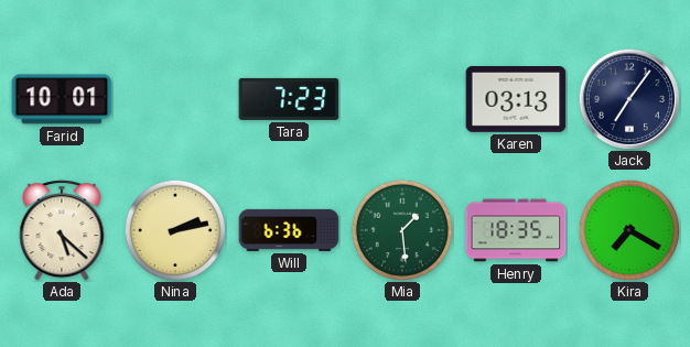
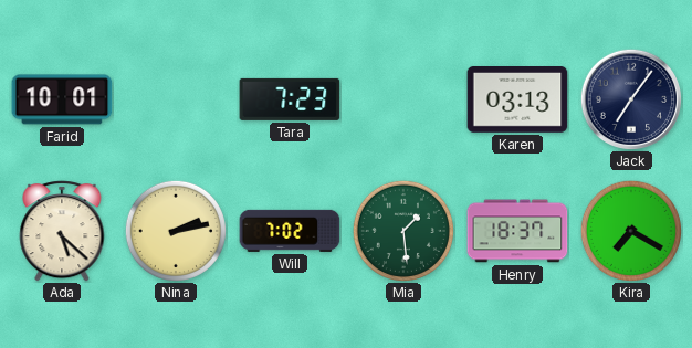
Will: 6:36 -> 7:02 (290, 231)
Henry: 18:35 -> 18:37 (517, 231)
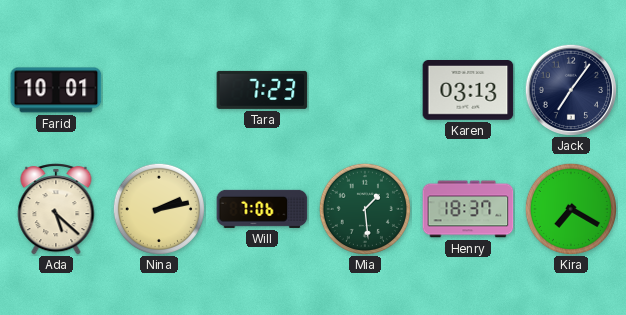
Will: 7:02 -> 7:06 (262, 209)
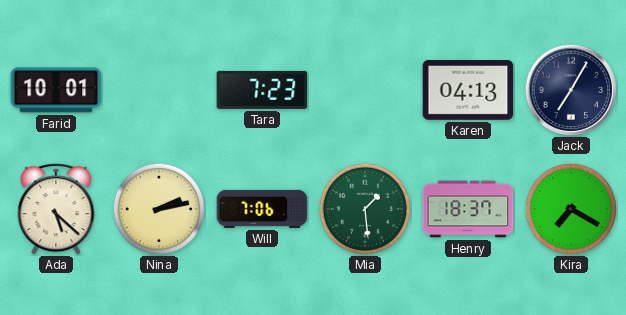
Karen: 03:13 -> 04:13 (468, 91)
Jack: 7:06 -> 7:05 (570, 89)
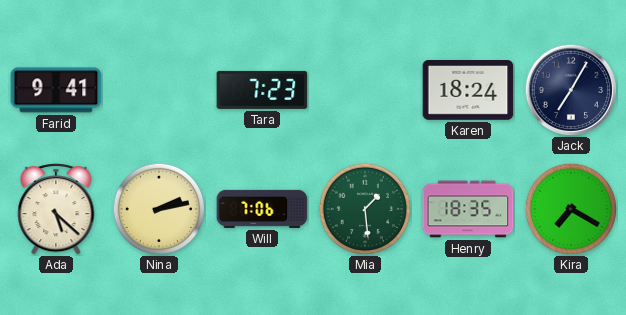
Farid: 10:01 -> 9:41 (56, 90)
Karen: 04:13 -> 18:24 (468, 91)
Henry: 18:37 -> 18:35 (468, 209)
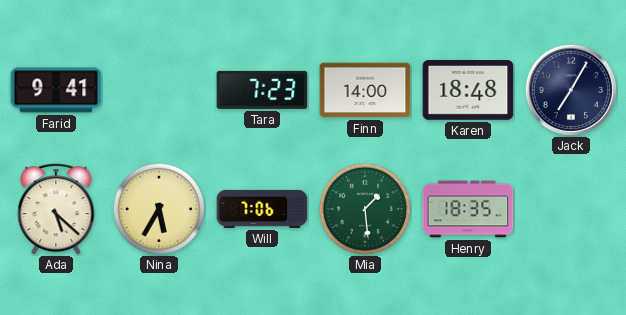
Finn: none -> 14:00 (365, 90)
Karen: 18:24 -> 18:48 (468, 91)
Nina: 2:13 -> 5:35 (159, 209)
Kira: 7:20 -> none (571, 209)
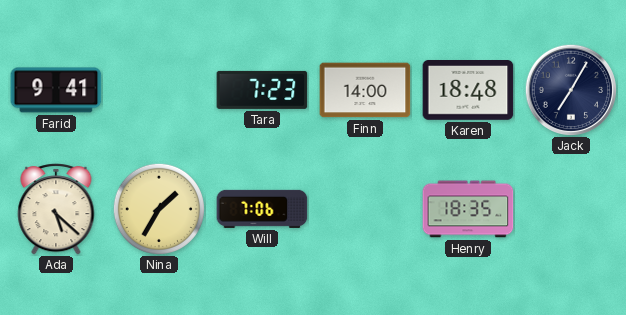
Nina: 5:35 -> 1:35 (159, 209)
Mia: 1:29 -> none (365, 209)
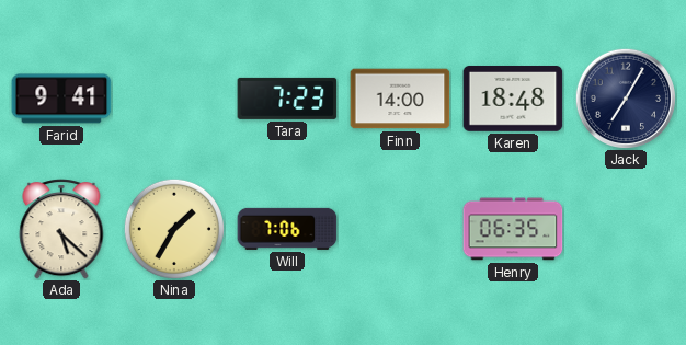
Henry: 18:35 -> 06:35 (513, 229)
